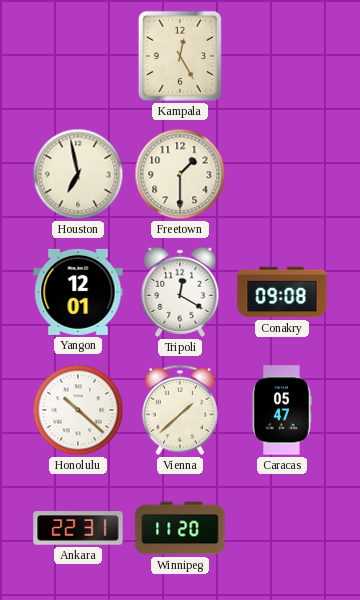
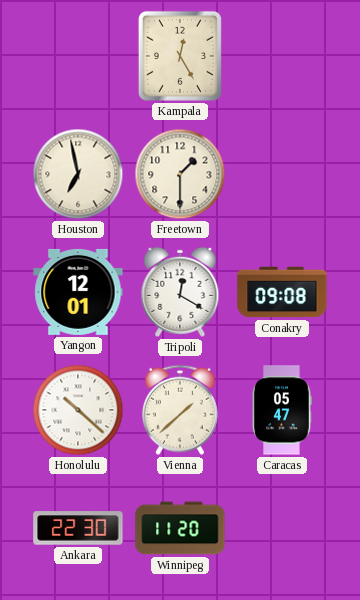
Ankara: 22:31 -> 22:30 (78, 528)
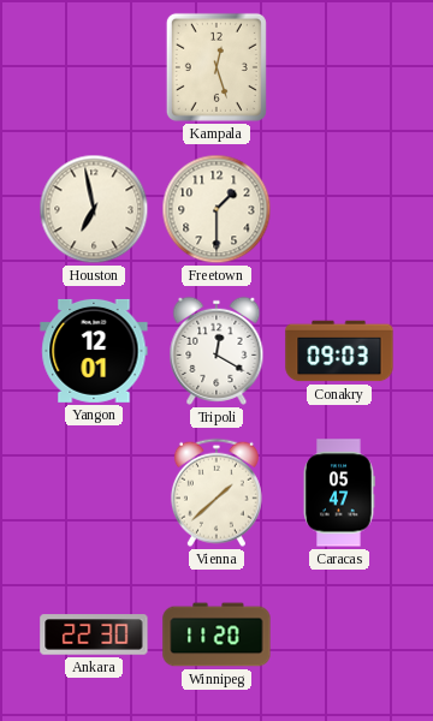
Kampala: 12:25 -> 12:27 (216, 67)
Conakry: 09:08 -> 09:03 (339, 351)
Honolulu: 10:22 -> none (78, 410)
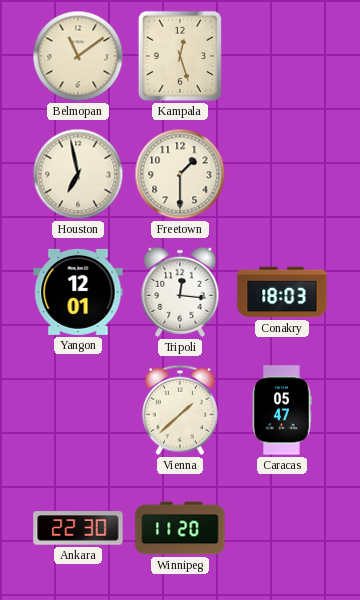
Belmopan: none -> 11:09 (78, 56)
Tripoli: 12:20 -> 12:16 (180, 292)
Conakry: 09:03 -> 18:03 (282, 292)
